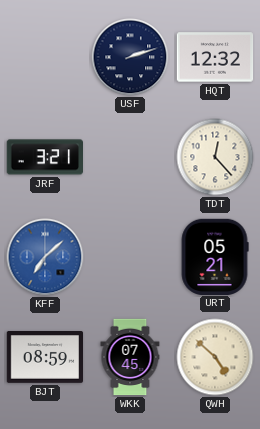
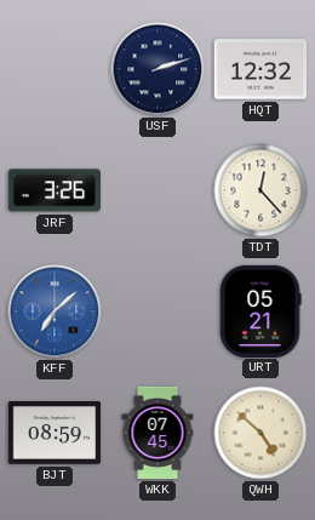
JRF: 3:21 -> 3:26 (53, 190)
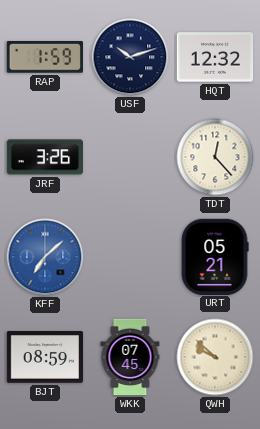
RAP: none -> 1:59 (45, 57)
USF: 2:12 -> 10:12 (130, 57)
QWH: 4:52 -> 9:52 (215, 357)
